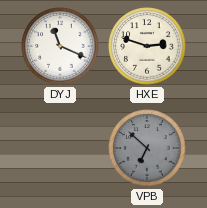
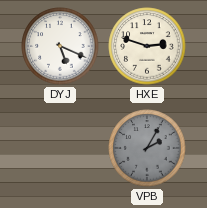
DYJ: 11:19 -> 5:19 (60, 46)
VPB: 6:52 -> 2:05 (147, 148)
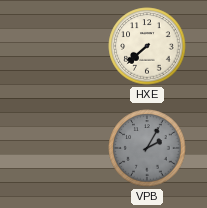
DYJ: 5:19 -> none (60, 46)
HXE: 2:48 -> 7:38 (147, 46)
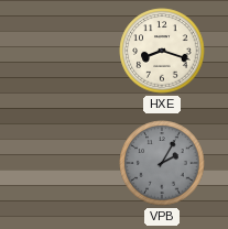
HXE: 7:38 -> 8:18 (162, 51)
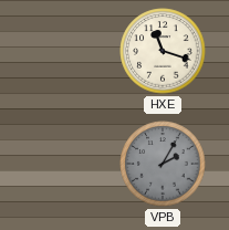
HXE: 8:18 -> 11:18 (163, 51)
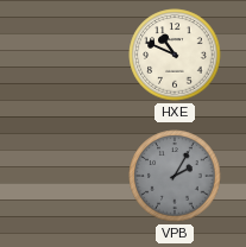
HXE: 11:18 -> 10:49 (175, 55)
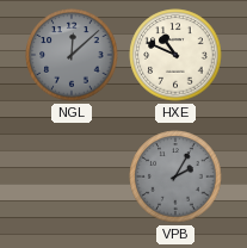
NGL: none -> 12:08 (72, 55)
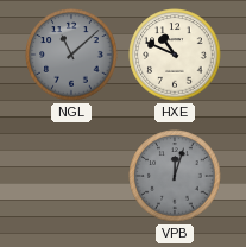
NGL: 12:08 -> 11:08 (71, 55)
VPB: 2:05 -> 12:03 (175, 176)
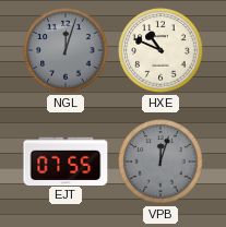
NGL: 11:08 -> 12:03 (66, 50)
EJT: none -> 07:55 (66, 160)
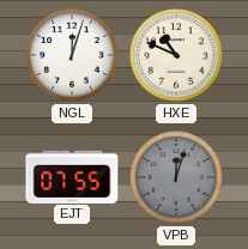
NGL dial: grey -> white (72, 55)
